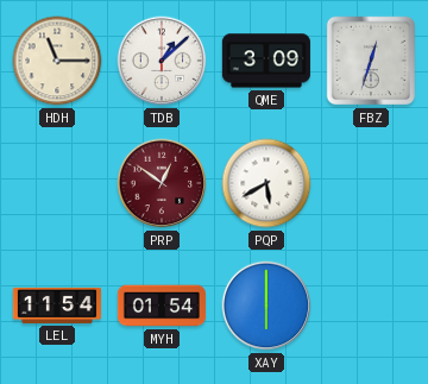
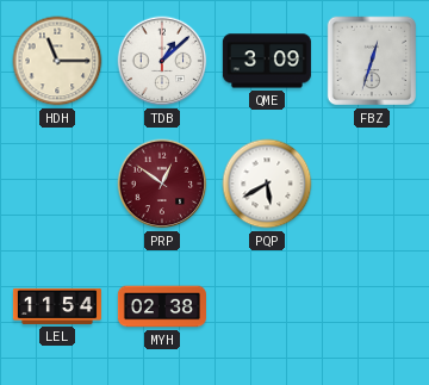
MYH: 01:54 -> 02:38 (162, 306)
XAY: 6:00 -> none (266, 306)
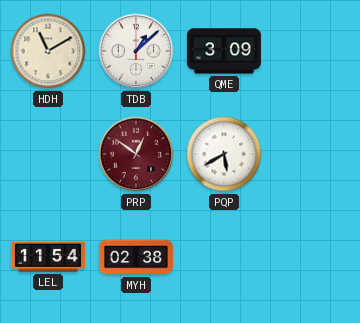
HDH: 11:15 -> 11:10 (48, 51)
FBZ: 12:33 -> none (372, 61)
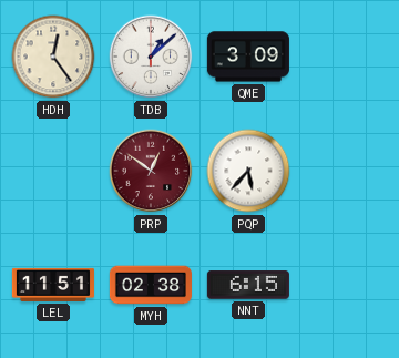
HDH: 11:10 -> 12:24 (53, 57)
PQP: 5:40 -> 5:37 (248, 171)
LEL: 11:54 -> 11:51 (53, 285)
NNT: none -> 6:15 (248, 285)
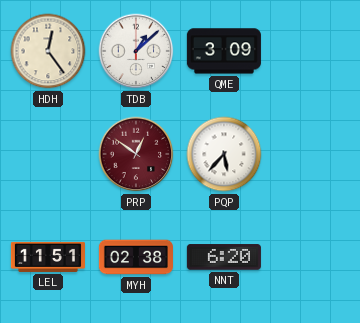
NNT: 6:15 -> 6:20 (224, 257)
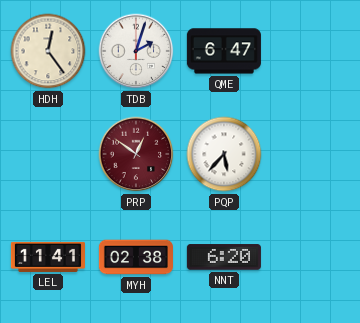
TDB: 1:08 -> 2:03 (136, 51)
QME: 3:09 -> 6:47 (224, 51)
LEL: 11:51 -> 11:41 (48, 257)
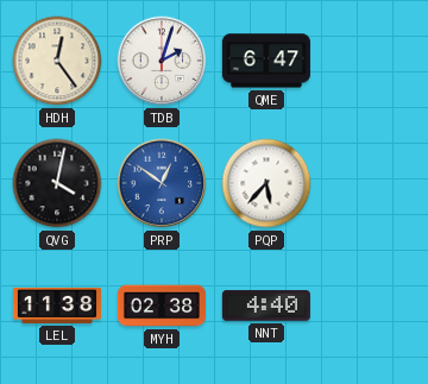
QVG: none -> 4:02 (57, 183)
PRP dial: burgundy -> blue (162, 183)
LEL: 11:41 -> 11:38 (57, 306)
NNT: 6:20 -> 4:40 (266, 306)
